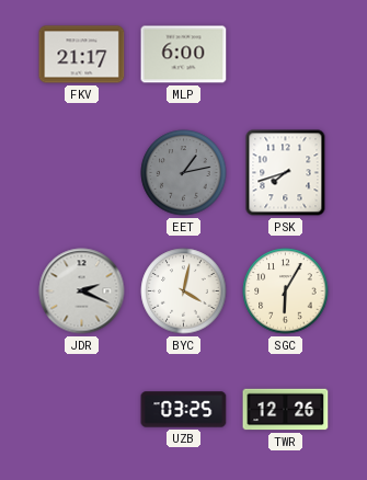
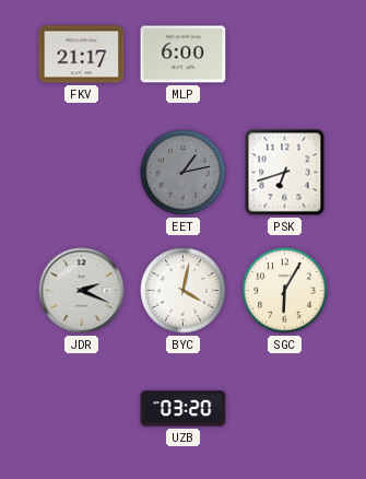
PSK: 7:42 -> 6:42 (285, 173)
UZB: 03:25 -> 03:20 (184, 409)
TWR: 12:26 -> none (286, 410)
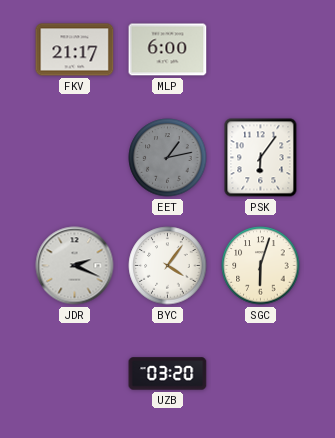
PSK: 6:42 -> 6:06 (261, 158)
BYC: 4:02 -> 4:06 (168, 266)
SGC: 6:05 -> 6:03 (261, 266)
